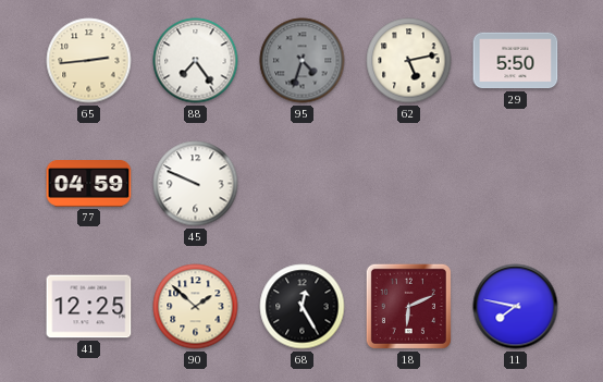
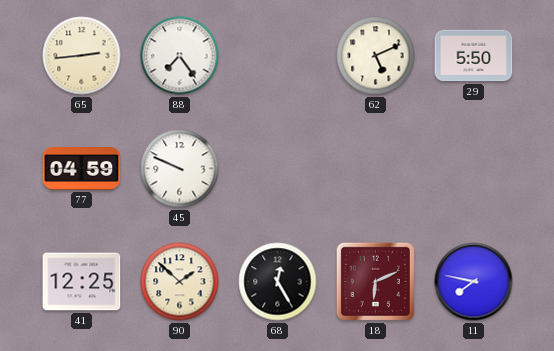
95: 4:33 -> none (303, 61)
62: 5:13 -> 5:11 (376, 56)
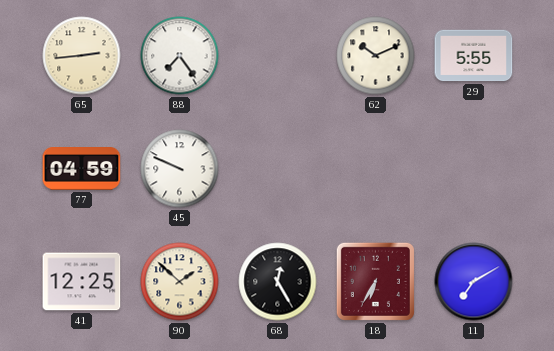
62: 5:11 -> 10:11 (376, 56)
29: 5:50 -> 5:55 (474, 56)
18: 6:11 -> 6:35 (375, 281)
11: 7:47 -> 7:10 (474, 282)
